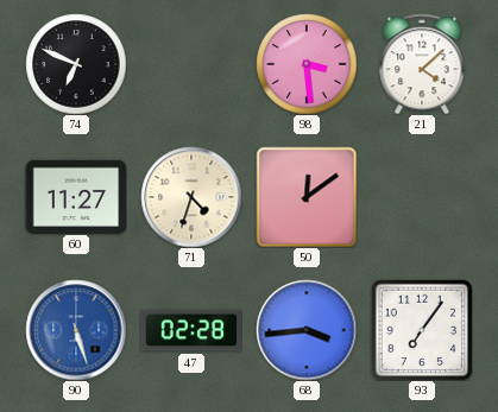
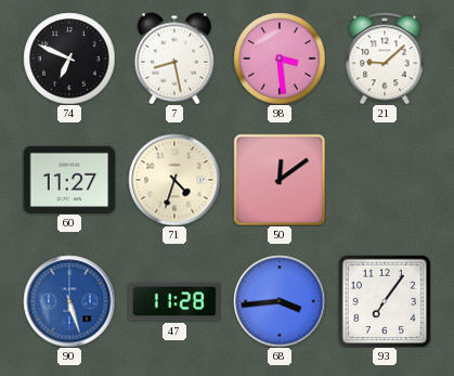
7: none -> 8:28 (174, 59)
21: 4:08 -> 9:08 (385, 59)
47: 02:28 -> 11:28 (174, 301)
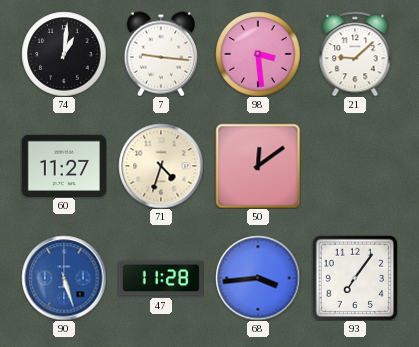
74: 6:49 -> 1:01 (64, 54)
7: 8:28 -> 9:16 (161, 54)
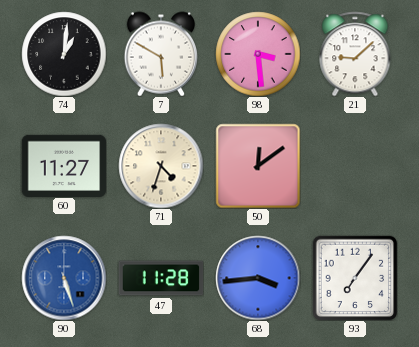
7: 9:16 -> 5:50 (161, 54)
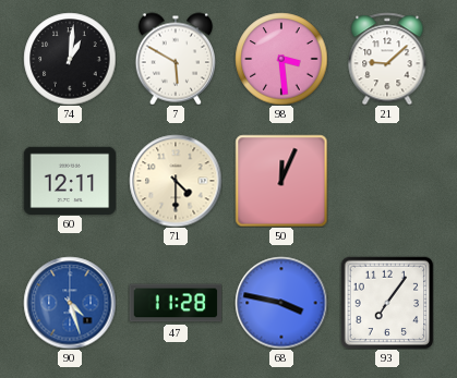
60: 11:27 -> 12:11 (70, 180)
71: 4:33 -> 4:30 (176, 181)
50: 12:09 -> 12:04 (281, 181)
90: 5:27 -> 4:27 (70, 303)
68: 3:44 -> 3:47 (281, 303)
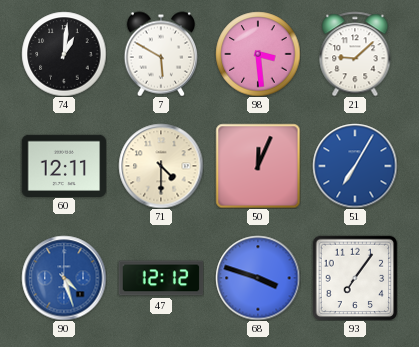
51: none -> 7:05 (355, 166)
47: 11:28 -> 12:12 (161, 278)
68: 3:47 -> 3:48 (258, 278)
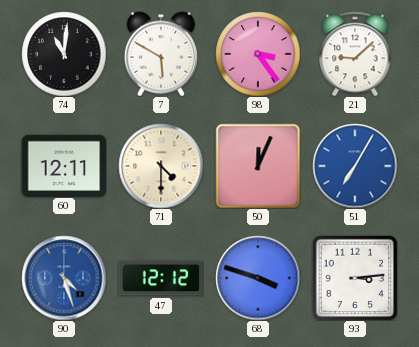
74: 1:01 -> 11:01 (64, 54)
98: 3:29 -> 3:24 (258, 54)
93: 7:06 -> 3:14 (355, 278)
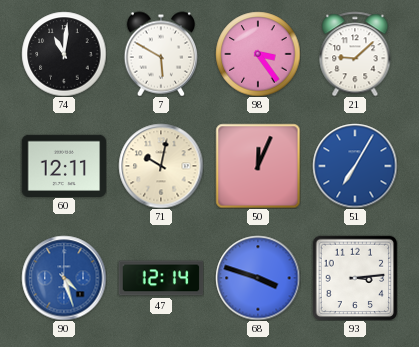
71: 4:30 -> 10:02 (161, 166)
47: 12:12 -> 12:14 (161, 278)
